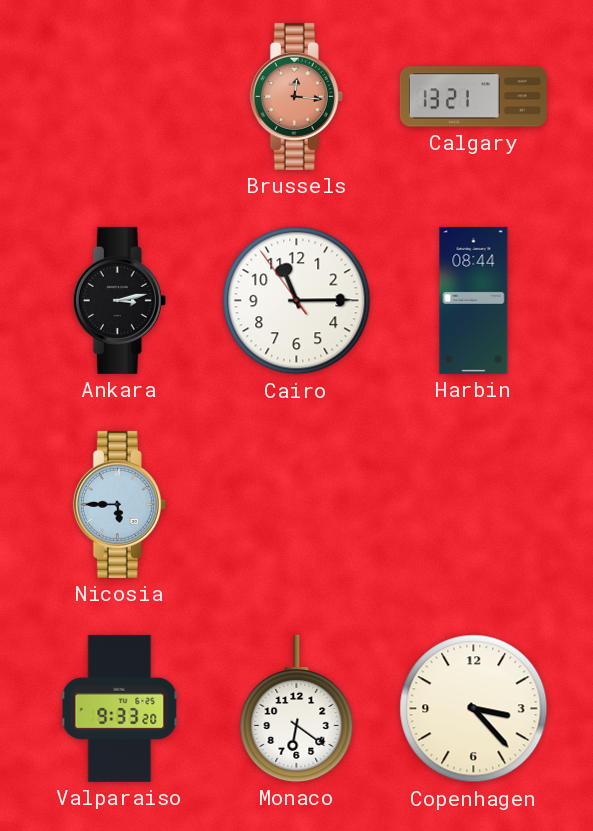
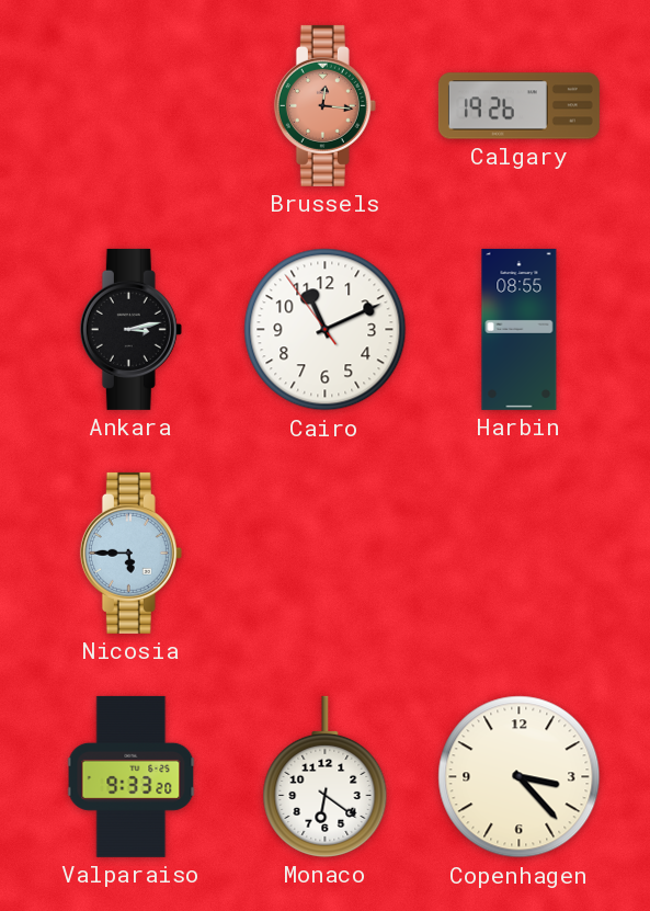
Calgary: 13:21 -> 19:26 (518, 106)
Cairo: 11:14 -> 11:10 (326, 330)
Harbin: 08:44 -> 08:55 (520, 329)
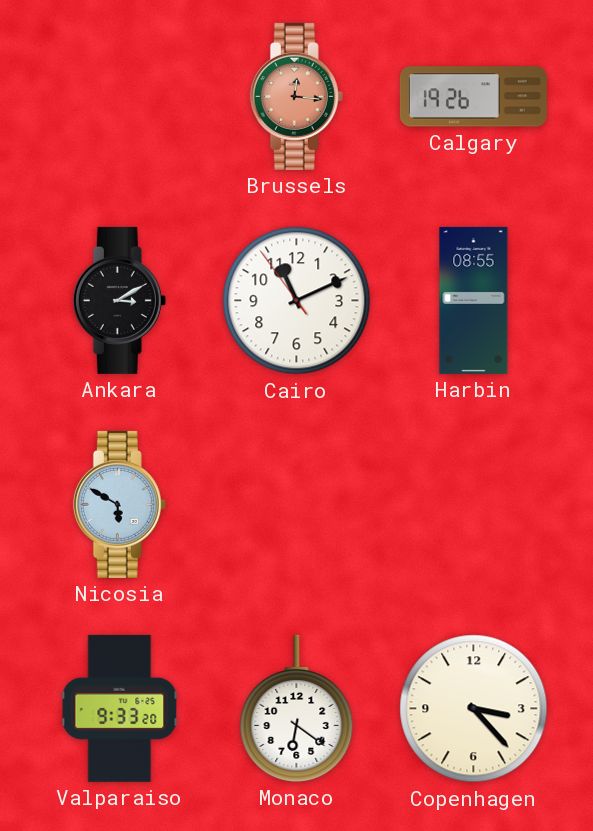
Ankara: 3:13 -> 3:10 (119, 300)
Nicosia: 5:45 -> 5:50 (119, 504)
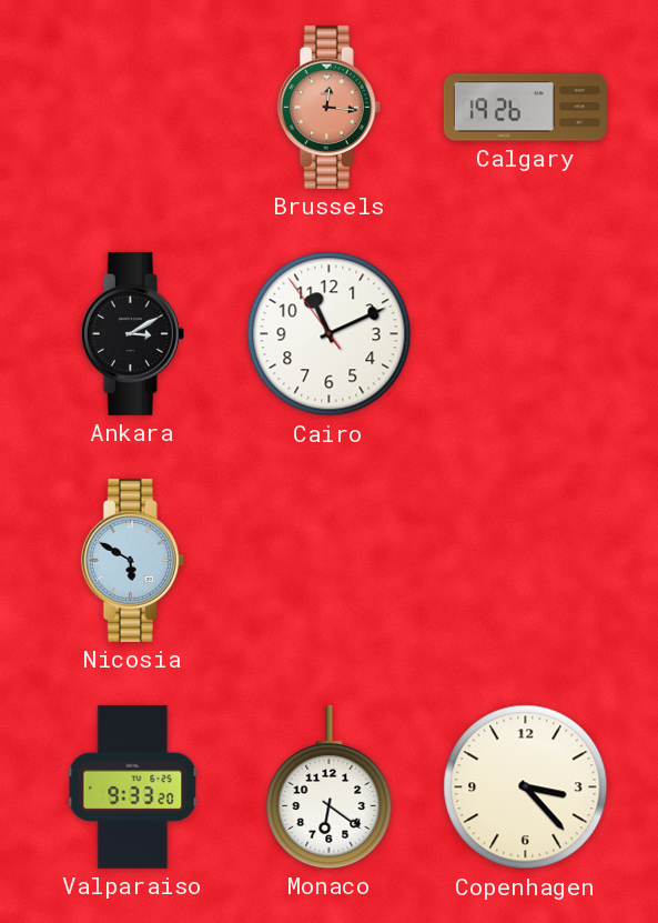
Harbin: 08:55 -> none (474, 300)
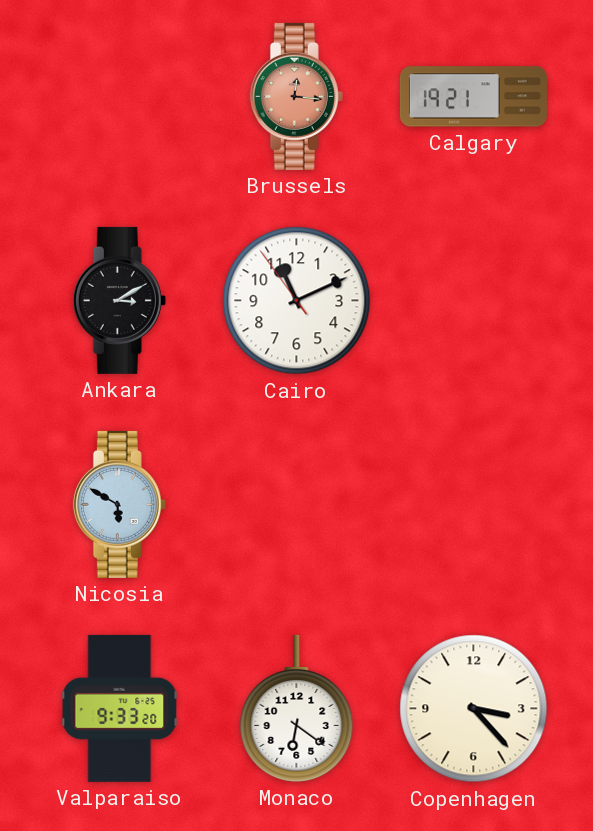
Calgary: 19:26 -> 19:21 (473, 97)
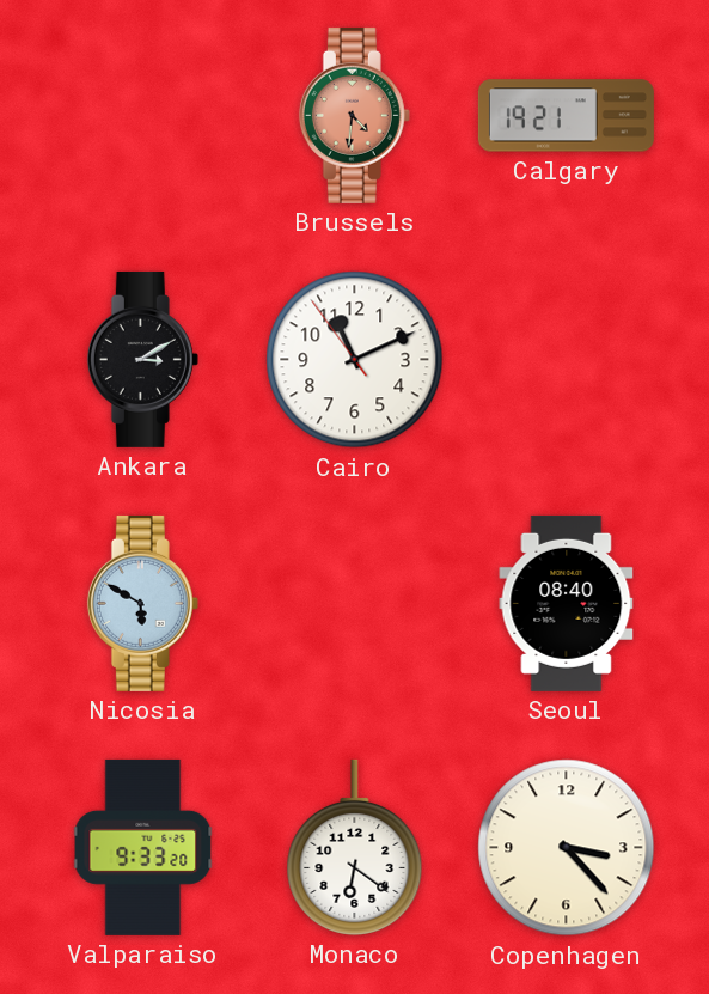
Brussels: 12:16 -> 4:31 (354, 115)
Seoul: none -> 08:40 (567, 603)
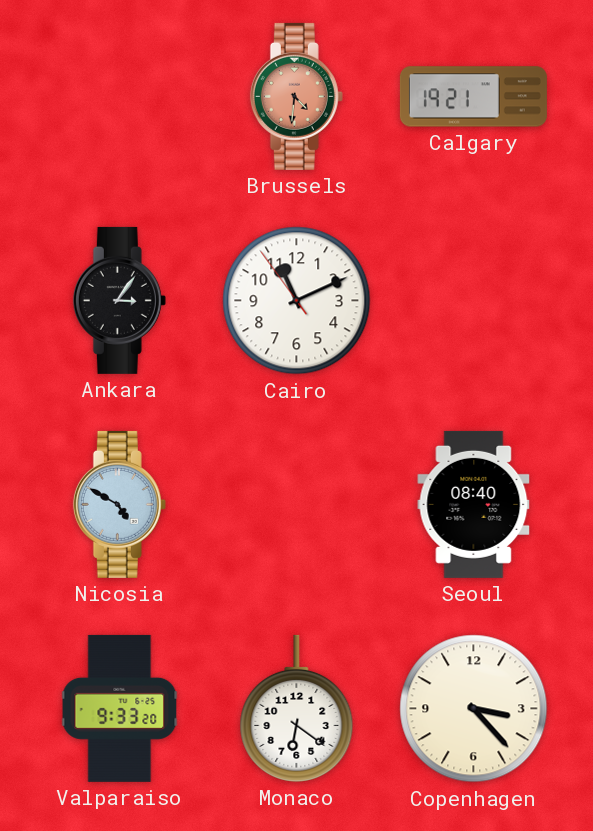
Ankara: 3:10 -> 3:06 (119, 300)
Nicosia: 5:50 -> 4:50 (119, 504)
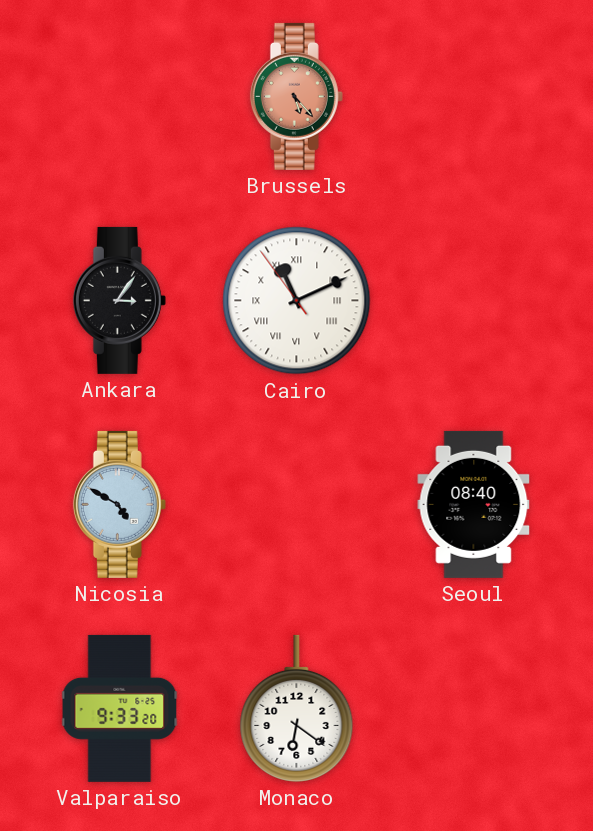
Brussels: 4:31 -> 5:23 (296, 96)
Calgary: 19:21 -> none (473, 97)
Cairo numerals: Arabic -> Roman (297, 301)
Copenhagen: 3:23 -> none (474, 709)
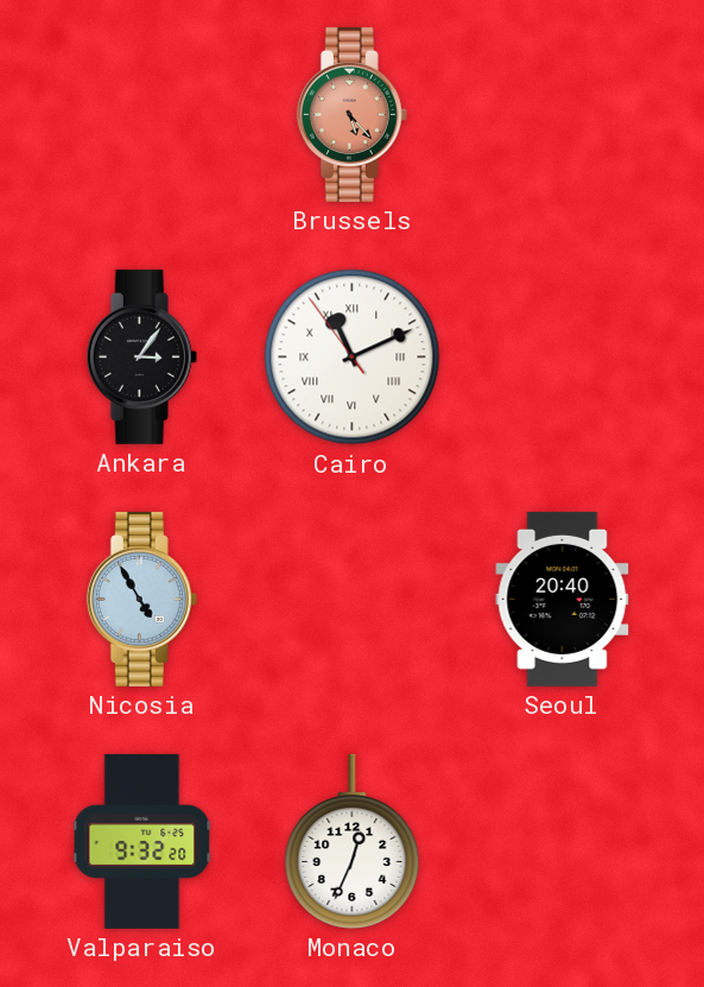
Nicosia: 4:50 -> 4:55 (141, 599)
Seoul: 08:40 -> 20:40 (563, 599)
Valparaiso: 9:33 -> 9:32 (142, 841)
Monaco: 6:21 -> 12:34 (353, 841)
